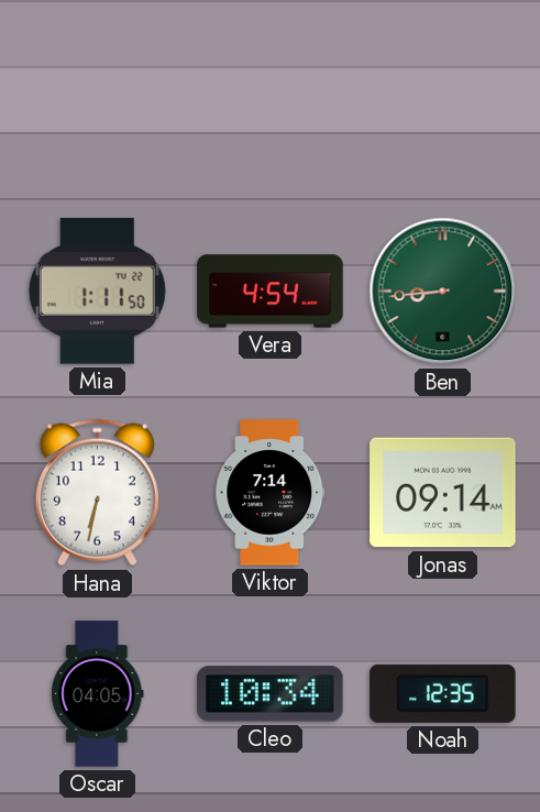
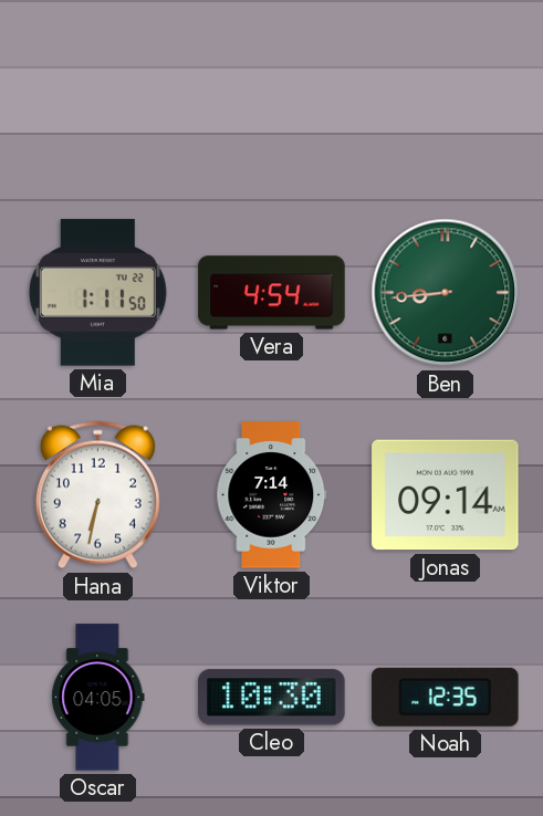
Cleo: 10:34 -> 10:30 (272, 698)
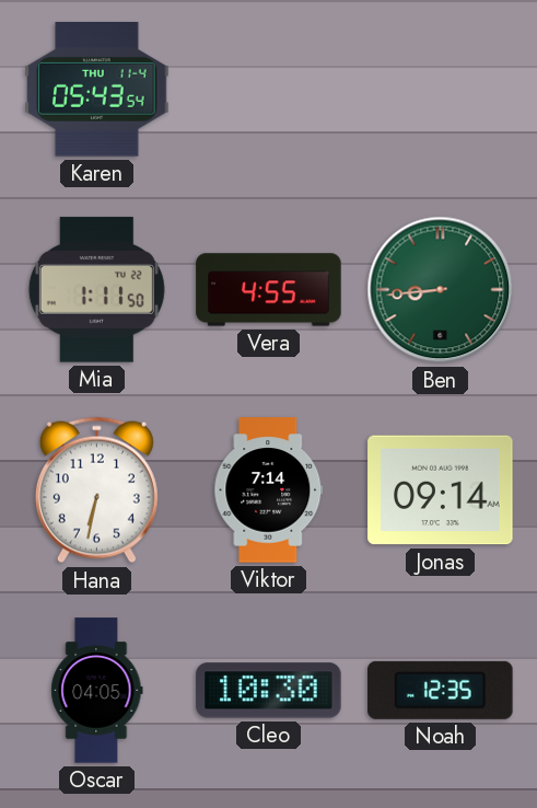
Karen: none -> 05:43 (97, 90)
Vera: 4:54 -> 4:55 (269, 290)
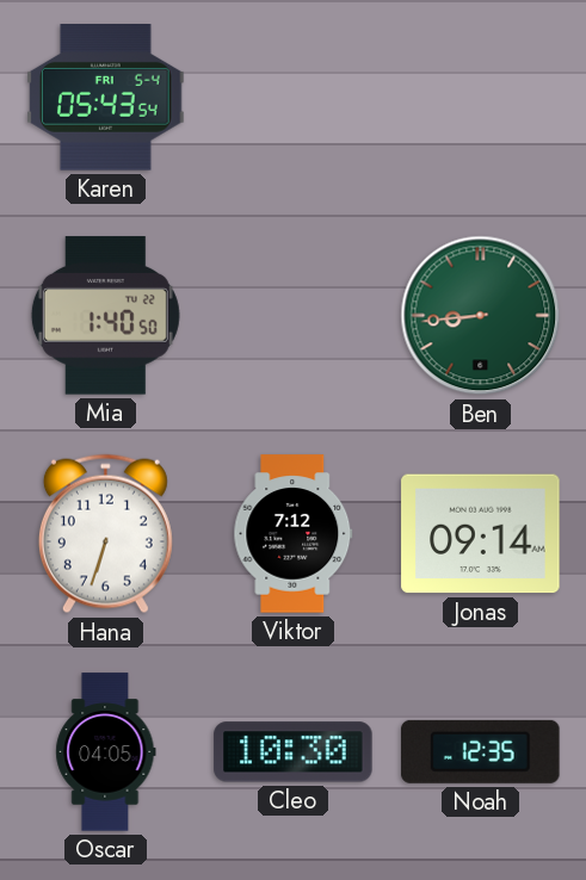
Karen date: THU 11-4 -> FRI 5-4 (106, 98)
Mia: 1:11 -> 1:40 (105, 316)
Vera: 4:55 -> none (269, 290)
Hana: 6:32 -> 6:33 (105, 534)
Viktor: 7:14 -> 7:12 (294, 534)
